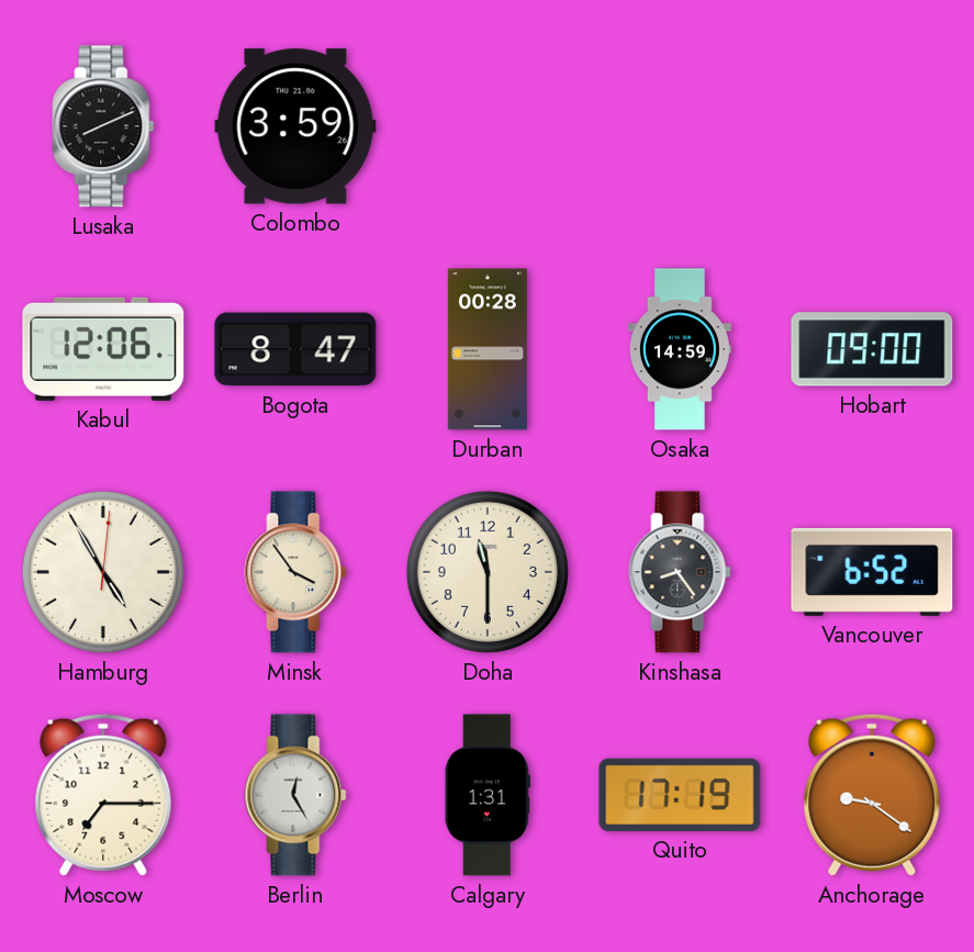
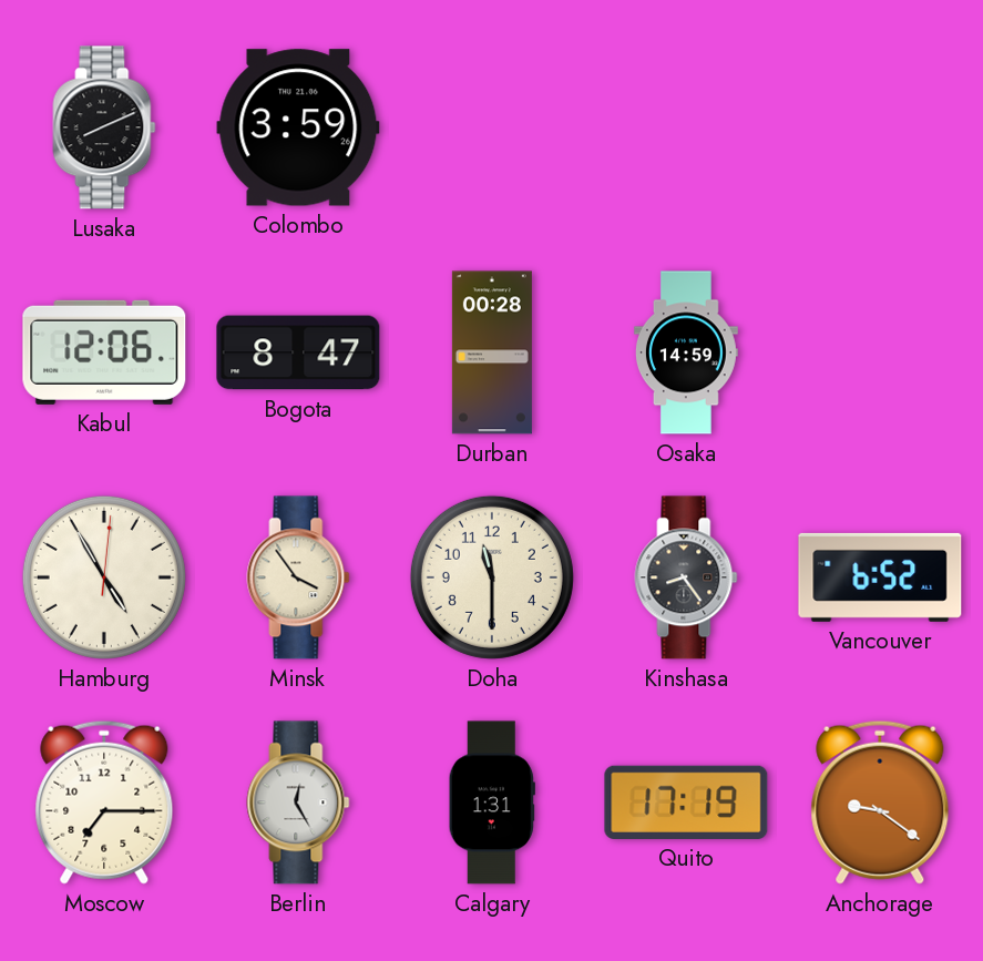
Hobart: 09:00 -> none (872, 349)
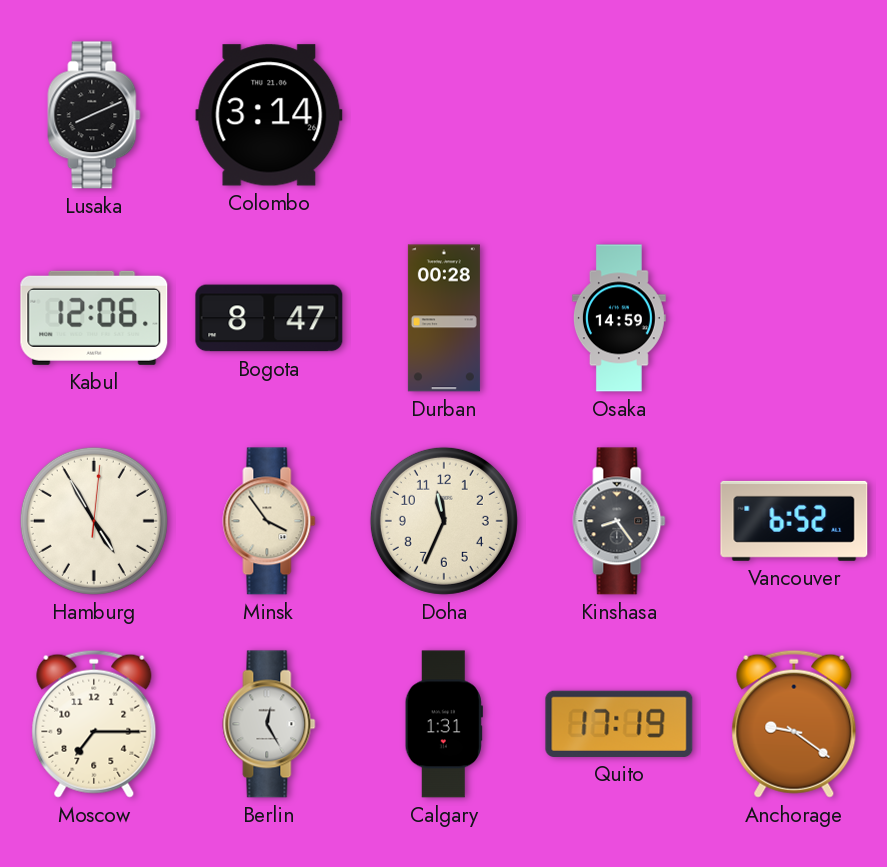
Colombo: 3:59 -> 3:14 (269, 115)
Doha: 11:30 -> 11:34 (444, 521)
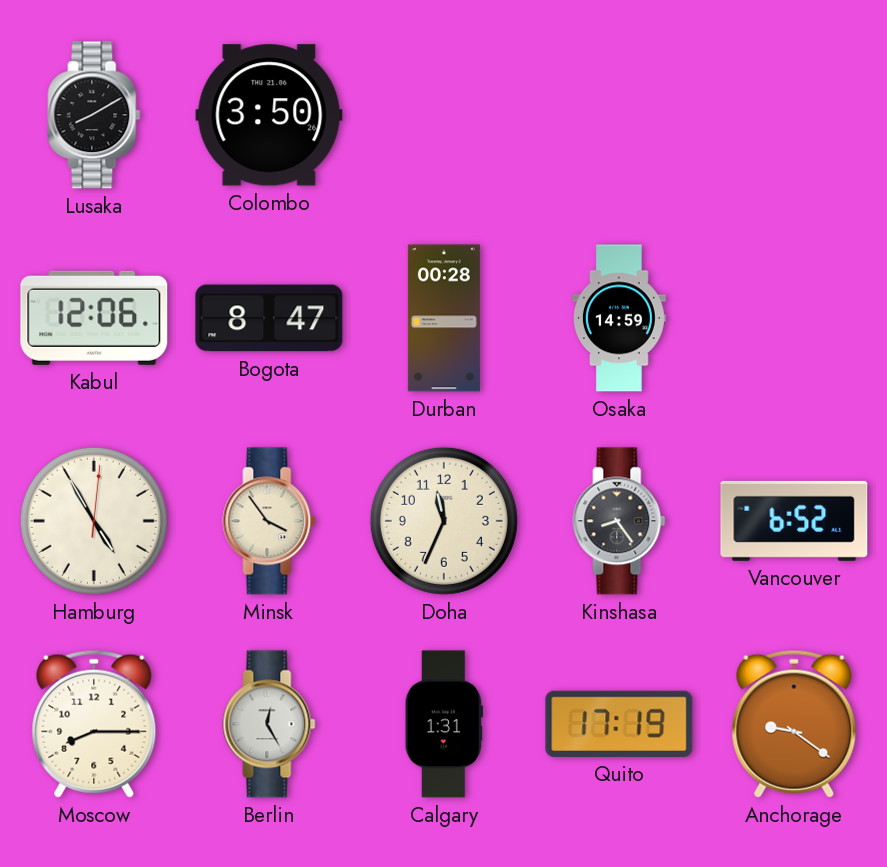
Lusaka: 8:11 -> 8:10 (94, 115)
Colombo: 3:14 -> 3:50 (269, 115)
Moscow: 7:15 -> 8:15 (94, 724)
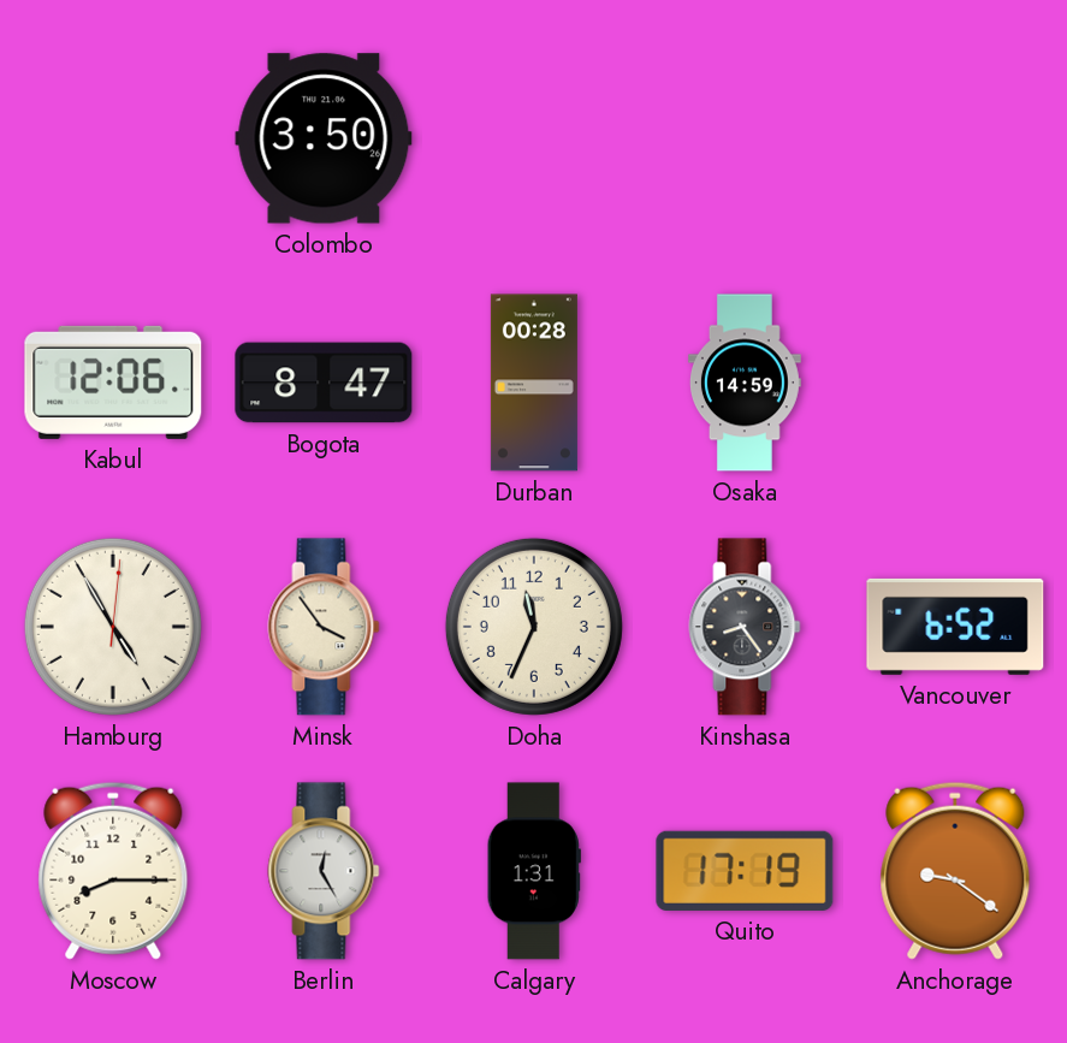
Lusaka: 8:10 -> none (94, 115)
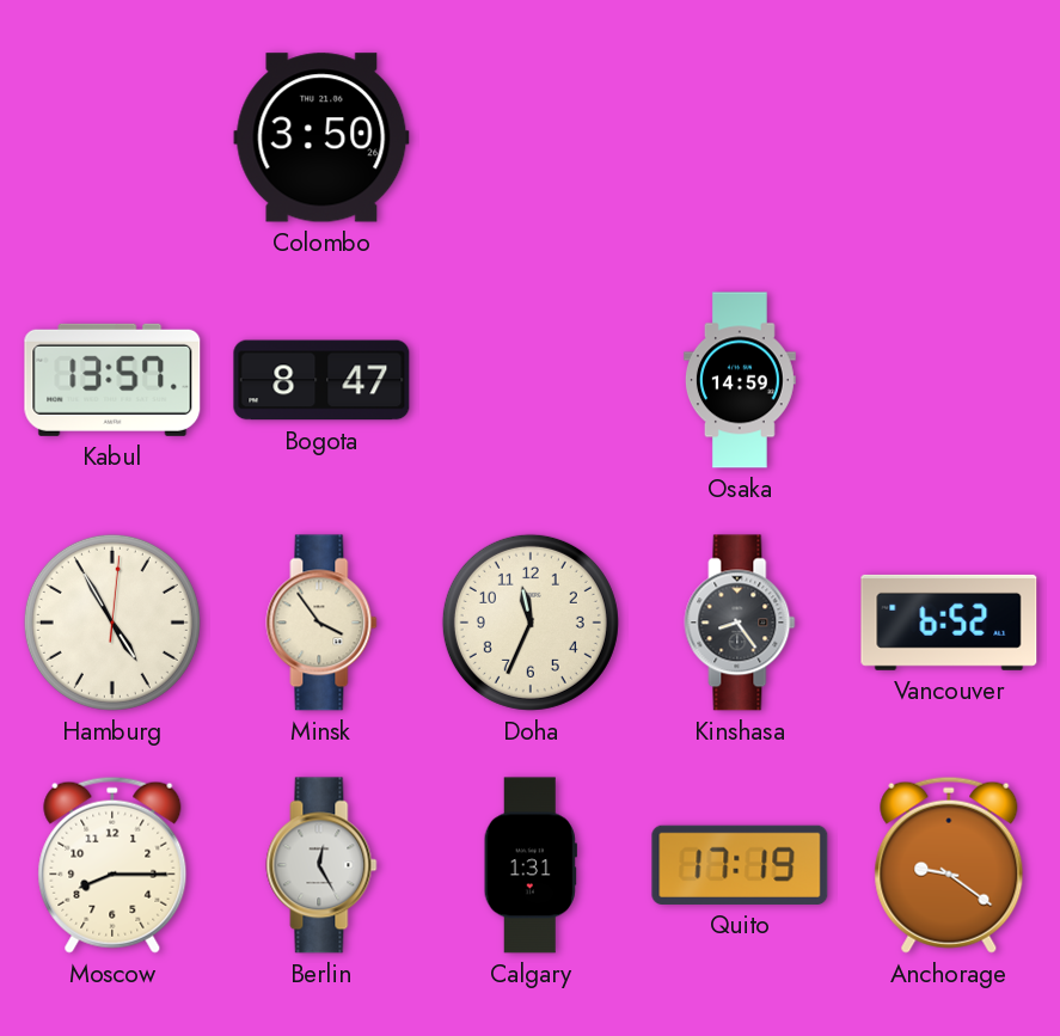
Kabul: 12:06 -> 13:57 (112, 380)
Durban: 00:28 -> none (534, 383)
